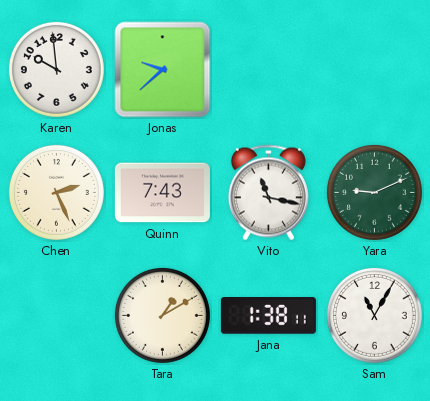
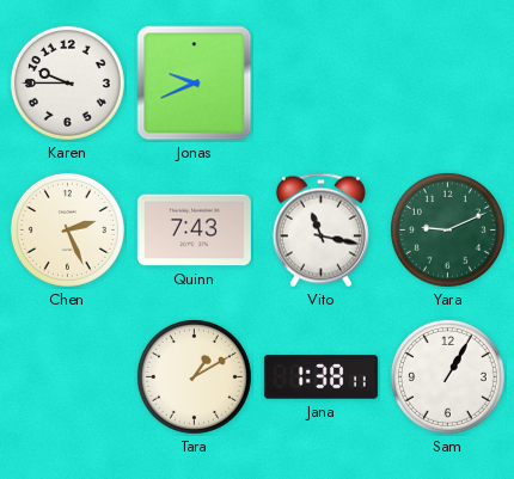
Karen: 9:59 -> 9:45 (67, 82)
Jonas: 9:38 -> 9:41 (195, 84)
Sam: 11:05 -> 1:05 (447, 376)
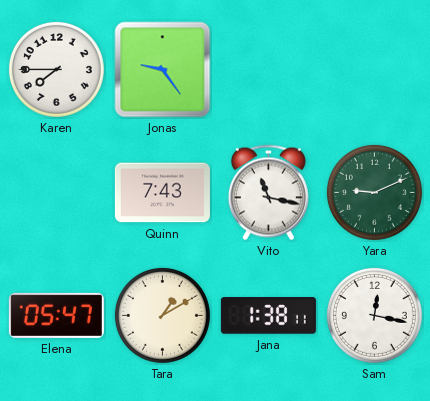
Karen: 9:45 -> 7:45 (56, 69)
Jonas: 9:41 -> 9:24 (163, 70)
Chen: 2:26 -> none (67, 229)
Elena: none -> 05:47 (56, 315)
Sam: 1:05 -> 12:17 (374, 315)
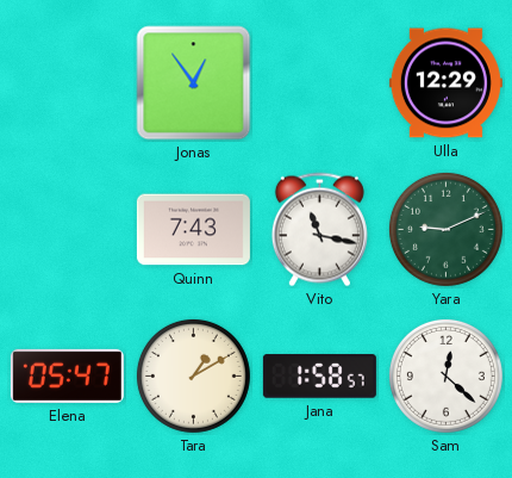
Karen: 7:45 -> none (56, 69)
Jonas: 9:24 -> 12:54 (194, 83)
Ulla: none -> 12:29 (445, 83)
Jana: 1:38 -> 1:58 (319, 377)
Sam: 12:17 -> 12:22 (445, 375)
